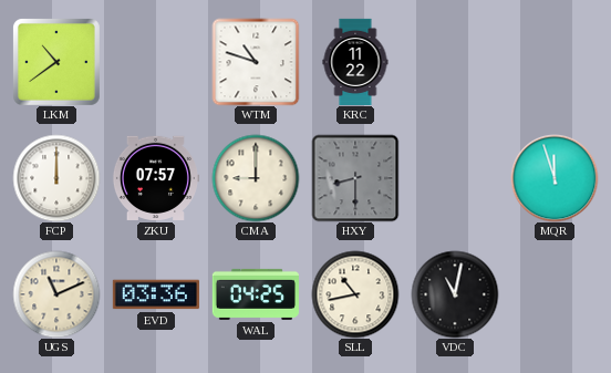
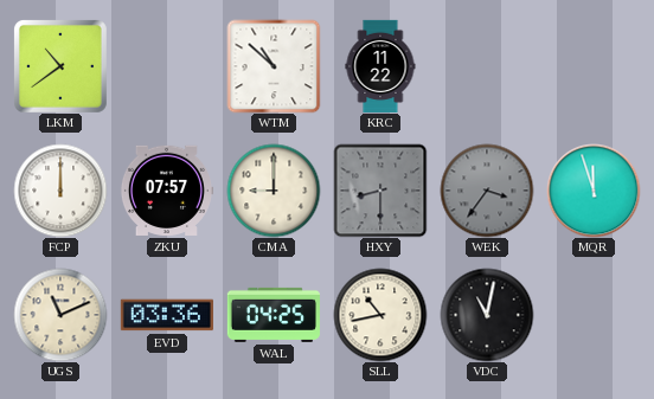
WTM: 10:48 -> 10:52 (274, 66)
WEK: none -> 3:36 (487, 191)
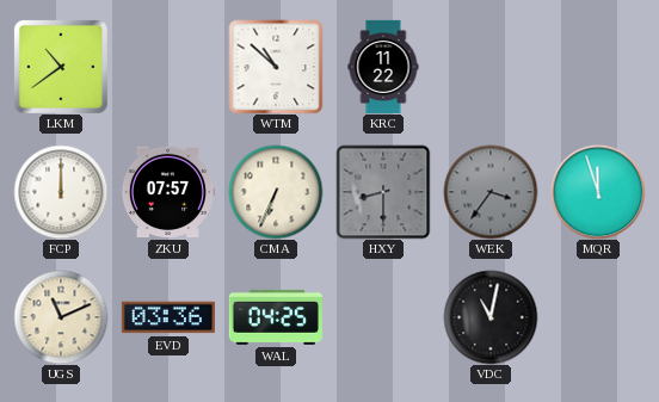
CMA: 9:00 -> 6:34 (276, 192)
SLL: 10:43 -> none (380, 315)
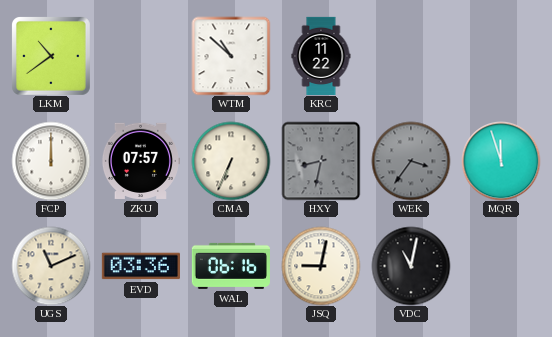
HXY: 8:30 -> 8:32 (321, 161)
WAL: 04:25 -> 06:16 (231, 266)
JSQ: none -> 9:02 (321, 266)
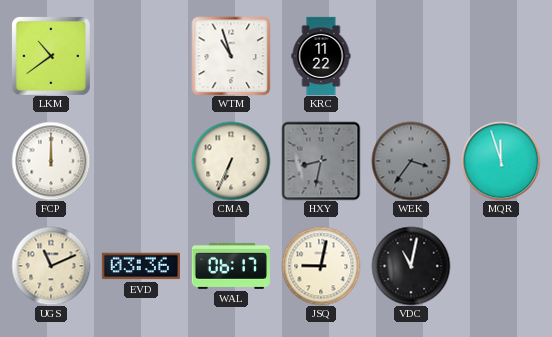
WTM: 10:52 -> 10:57 (231, 56)
ZKU: 07:57 -> none (141, 161)
WAL: 06:16 -> 06:17 (231, 266)
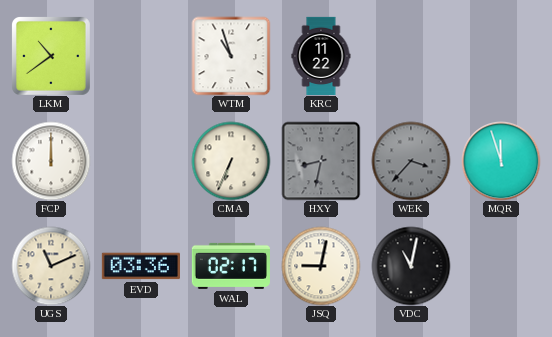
WEK: 3:36 -> 3:37 (411, 161)
WAL: 06:17 -> 02:17 (231, 266)
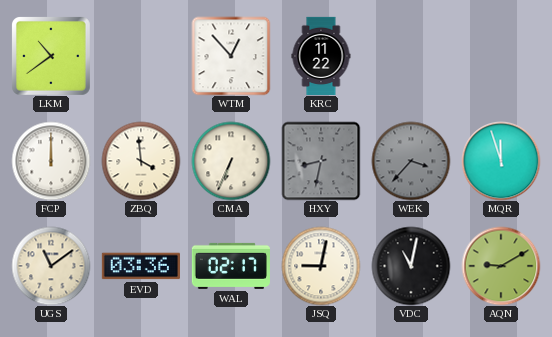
WTM: 10:57 -> 12:53 (231, 56)
ZBQ: none -> 3:59 (141, 161)
UGS: 11:11 -> 11:09 (51, 266)
AQN: none -> 9:10 (501, 266)
